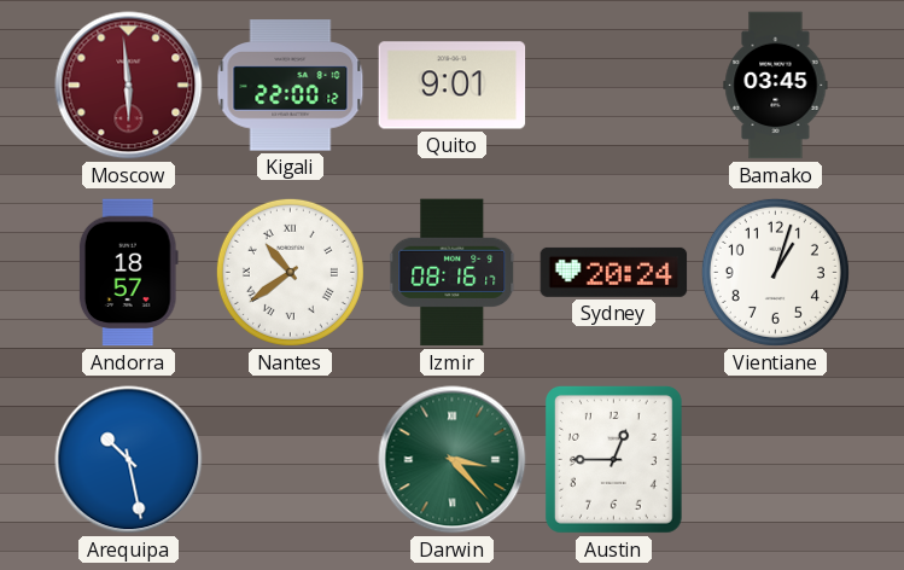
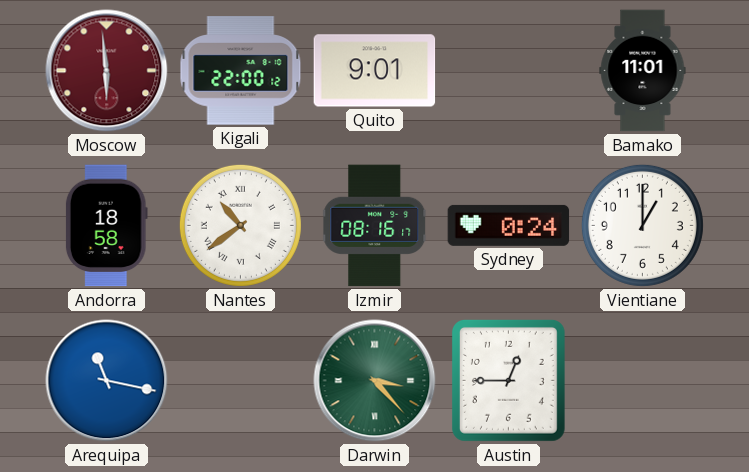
Bamako: 03:45 -> 11:01 (643, 71)
Andorra: 18:57 -> 18:58 (106, 226)
Sydney: 20:24 -> 0:24 (509, 225)
Vientiane: 1:03 -> 1:00 (642, 225)
Arequipa: 10:28 -> 11:17 (107, 381)
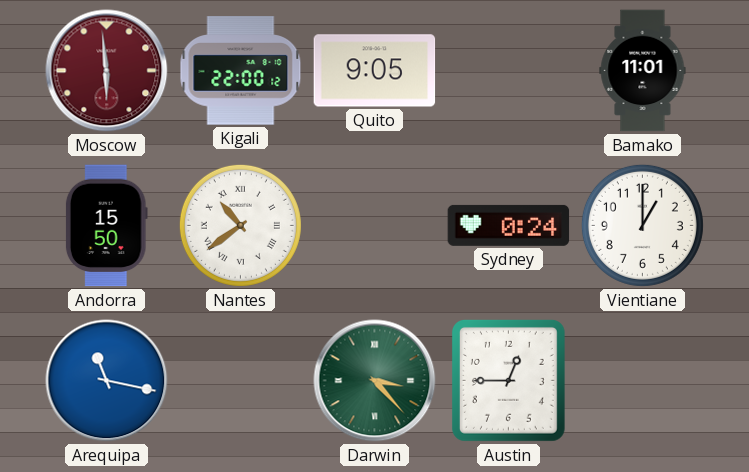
Quito: 9:01 -> 9:05 (375, 71)
Andorra: 18:58 -> 15:50 (106, 226)
Izmir: 08:16 -> none (375, 226)
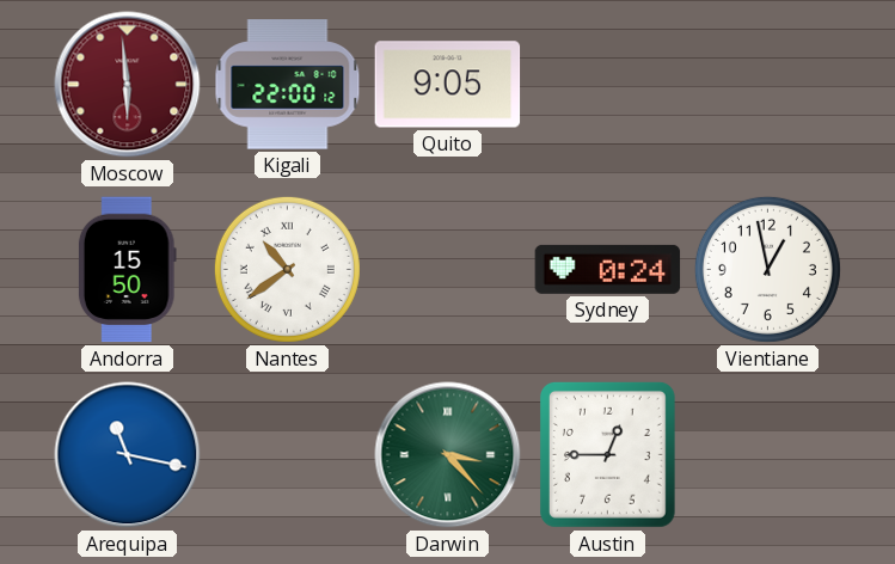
Bamako: 11:01 -> none (643, 71)
Vientiane: 1:00 -> 12:58 (767, 269)
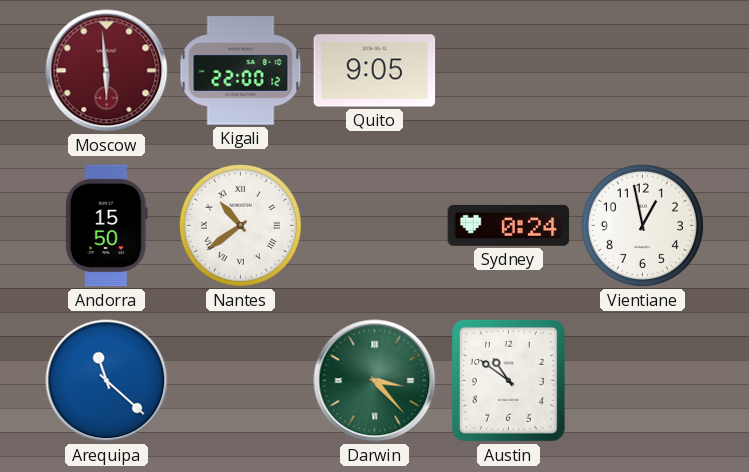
Arequipa: 11:17 -> 11:22 (107, 381)
Austin: 12:45 -> 10:51 (508, 380)
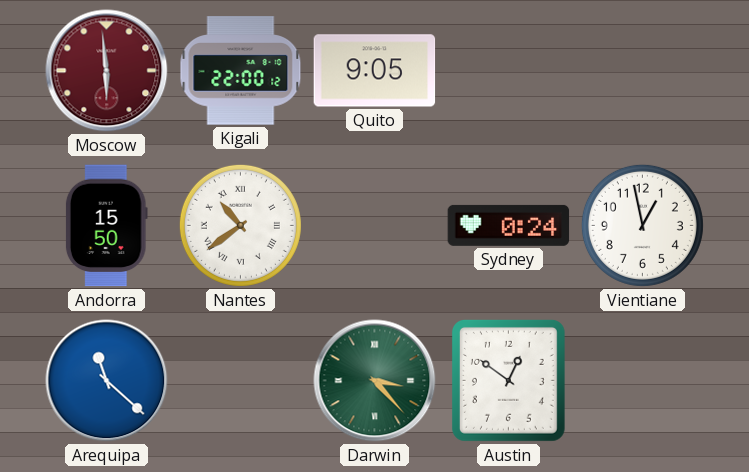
Austin: 10:51 -> 12:51 (508, 380)
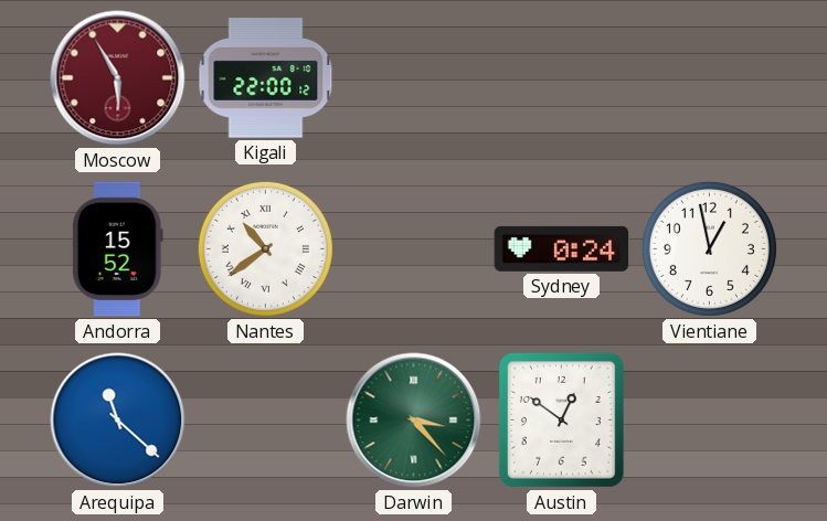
Moscow: 5:59 -> 5:55 (118, 78)
Quito: 9:05 -> none (375, 71)
Andorra: 15:50 -> 15:52 (117, 249)
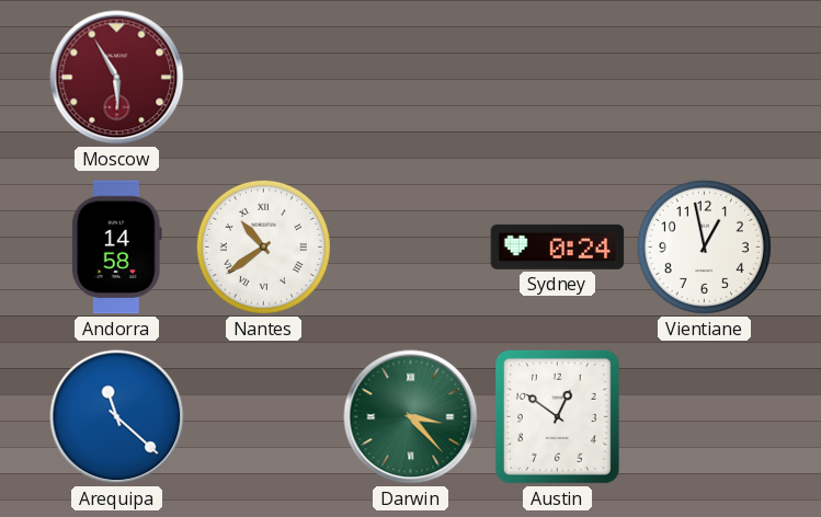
Kigali: 22:00 -> none (266, 78)
Andorra: 15:52 -> 14:58 (116, 248)
